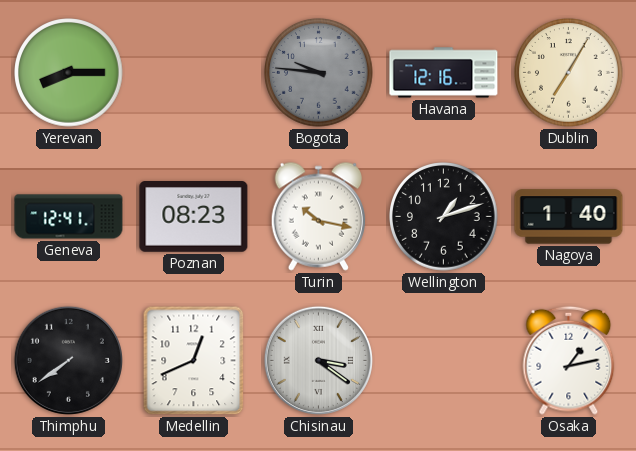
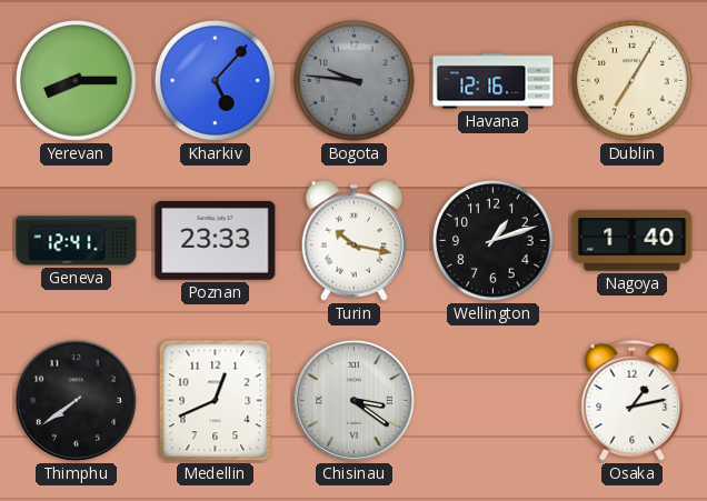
Kharkiv: none -> 5:07 (216, 81)
Poznan: 08:23 -> 23:33 (216, 241)
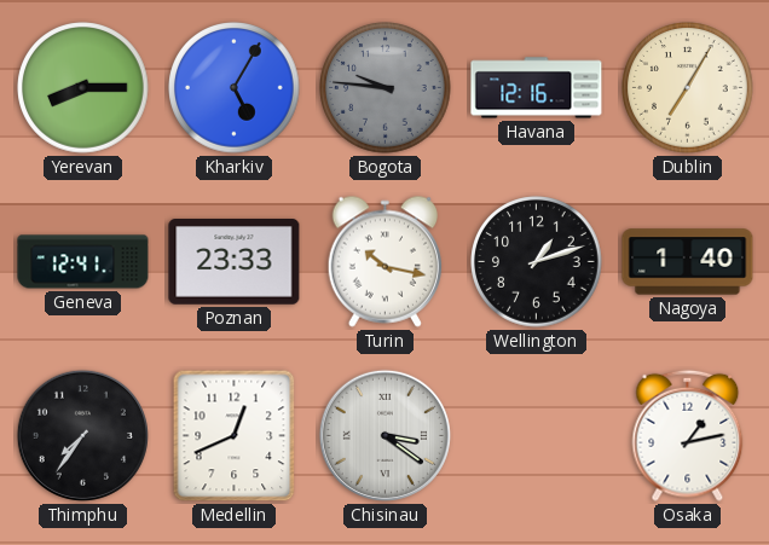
Kharkiv: 5:07 -> 5:05 (235, 88)
Thimphu: 7:39 -> 7:36 (82, 435)
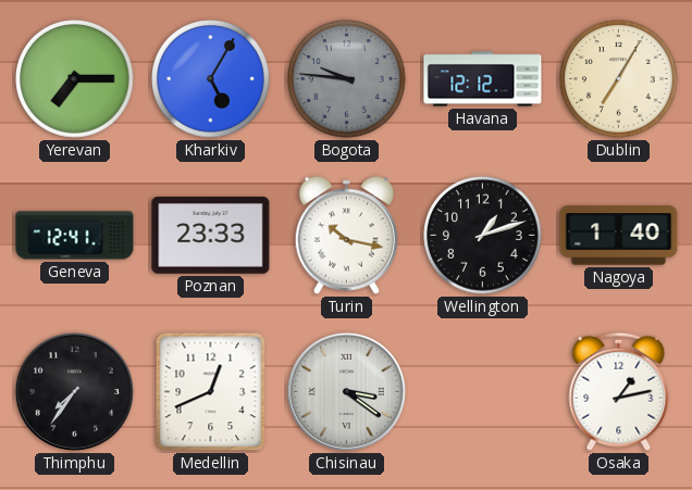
Yerevan: 8:15 -> 7:15 (75, 79)
Havana: 12:16 -> 12:12 (483, 79)
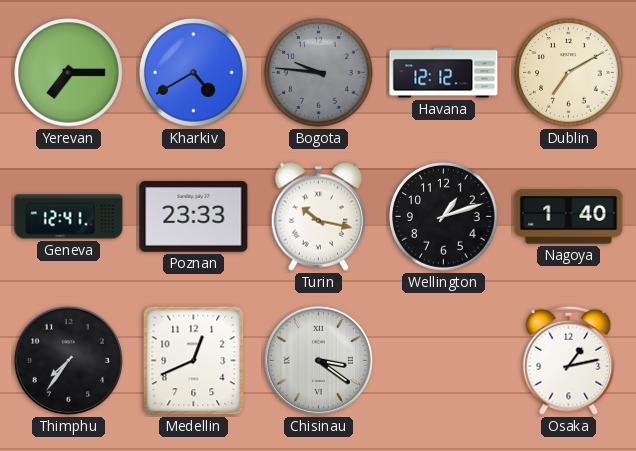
Kharkiv: 5:05 -> 4:40 (194, 73)
Dublin: 7:05 -> 7:10 (569, 73)
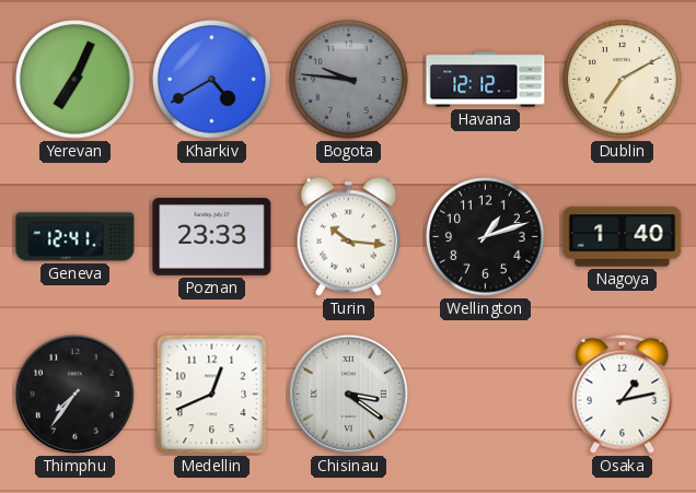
Yerevan: 7:15 -> 7:04 (76, 80)
Turin: 10:17 -> 10:16 (348, 236)
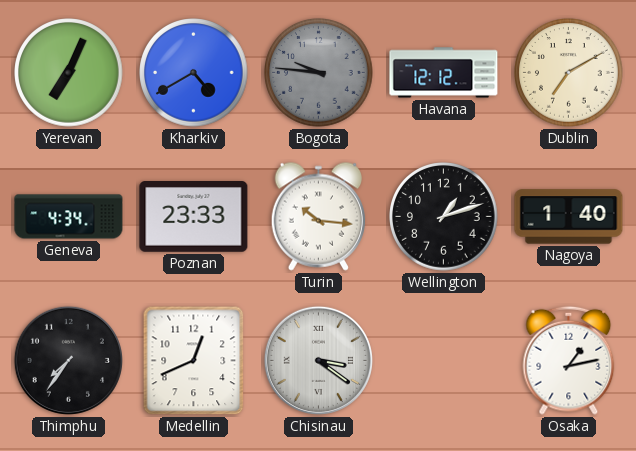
Geneva: 12:41 -> 4:34 (69, 217)
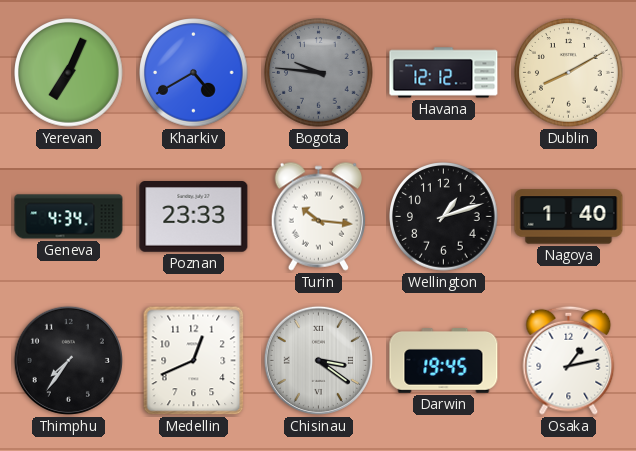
Dublin: 7:10 -> 8:10 (569, 73)
Darwin: none -> 19:45 (444, 361)
